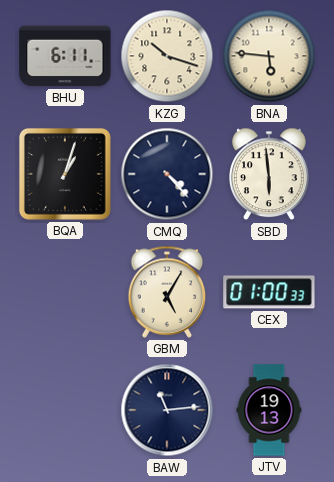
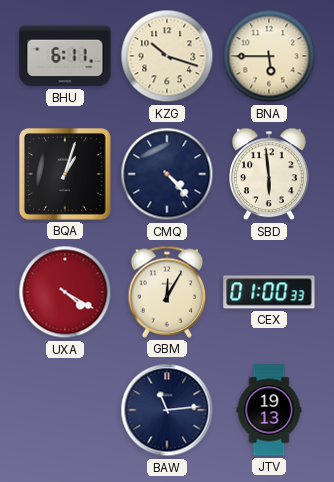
BNA: 5:46 -> 5:45 (269, 56)
UXA: none -> 4:20 (65, 292)
GBM: 5:05 -> 12:05 (167, 292)
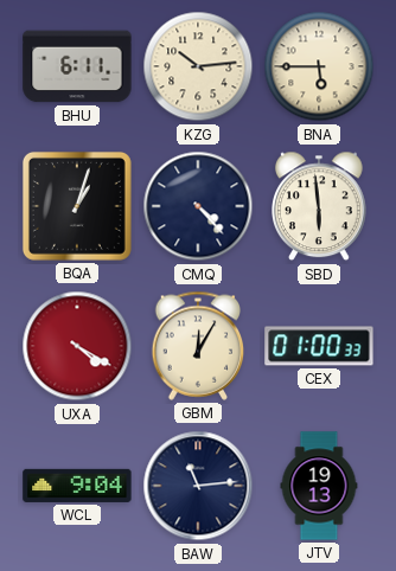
KZG: 10:18 -> 10:14 (198, 66)
WCL: none -> 9:04 (77, 486)
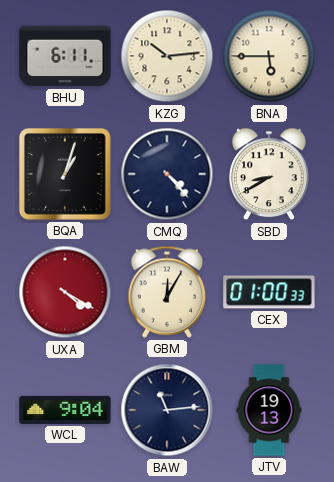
SBD: 5:59 -> 8:40 (270, 174)
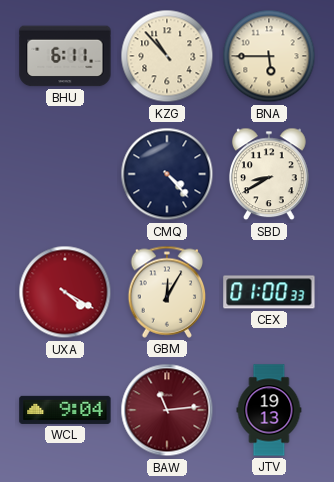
KZG: 10:14 -> 10:53 (167, 56)
BQA: 1:03 -> none (65, 174)
BAW dial: navy -> burgundy (167, 410)
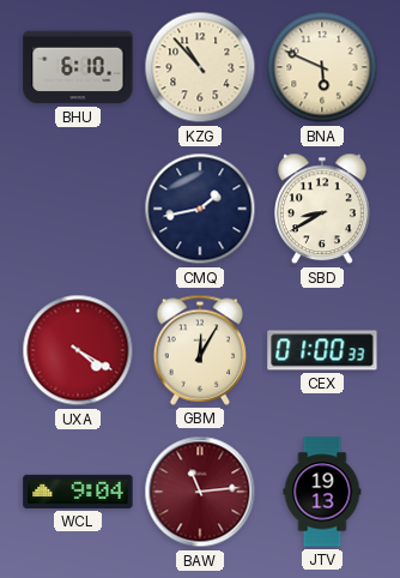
BHU: 6:11 -> 6:10 (78, 67)
BNA: 5:45 -> 5:49 (322, 67)
CMQ: 4:23 -> 1:43 (200, 209)
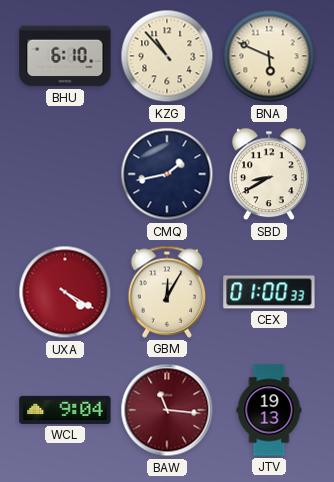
BAW: 11:14 -> 11:16 (167, 410)
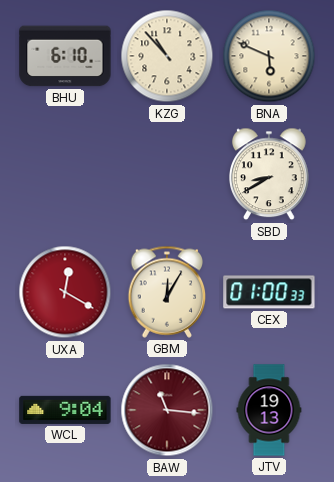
CMQ: 1:43 -> none (167, 174)
UXA: 4:20 -> 12:20 (65, 292)
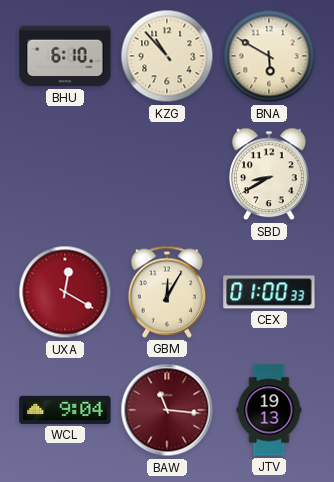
BNA: 5:49 -> 5:50 (269, 56)
